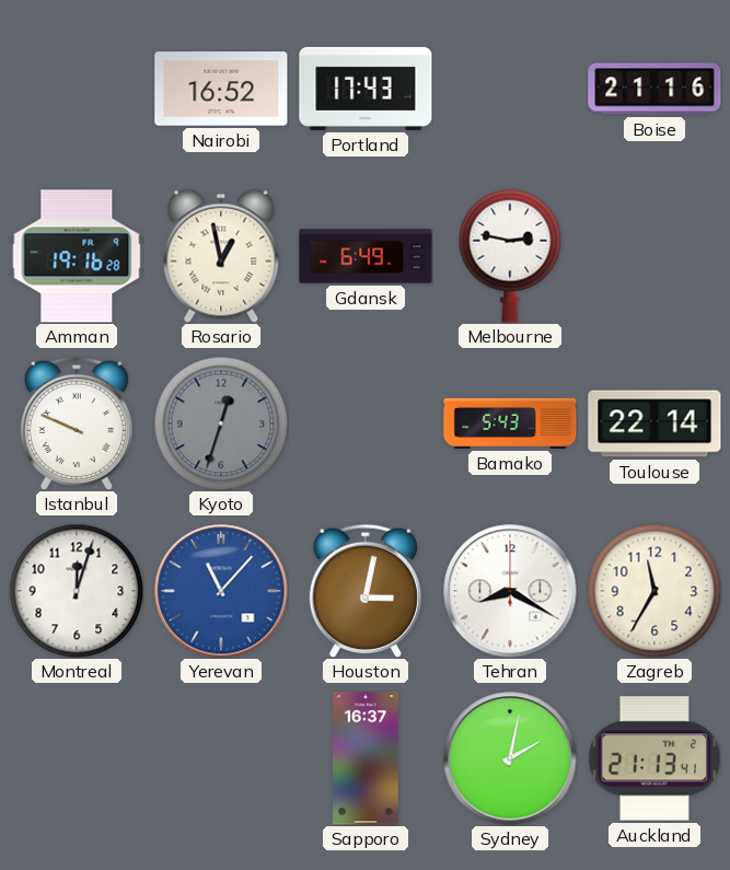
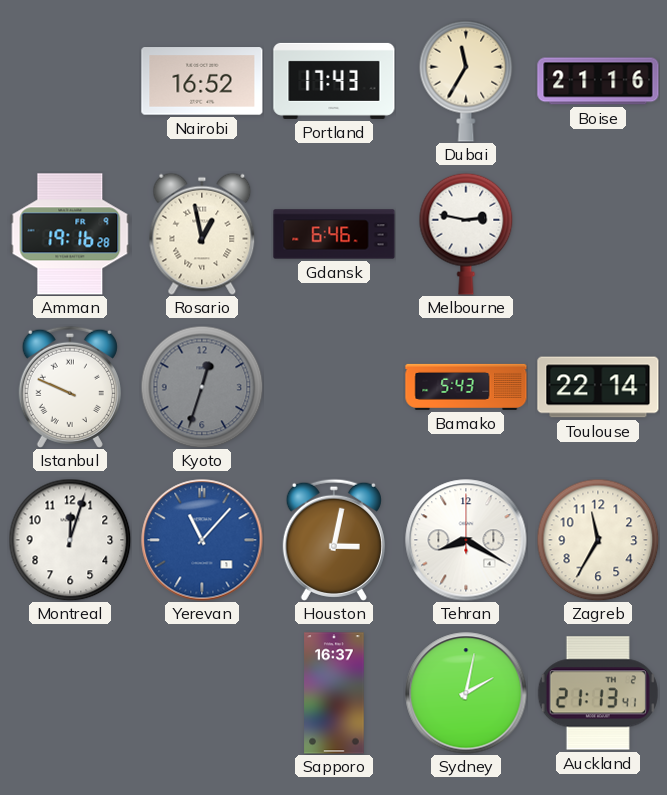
Dubai: none -> 11:35 (466, 81)
Gdansk: 6:49 -> 6:46 (334, 234)
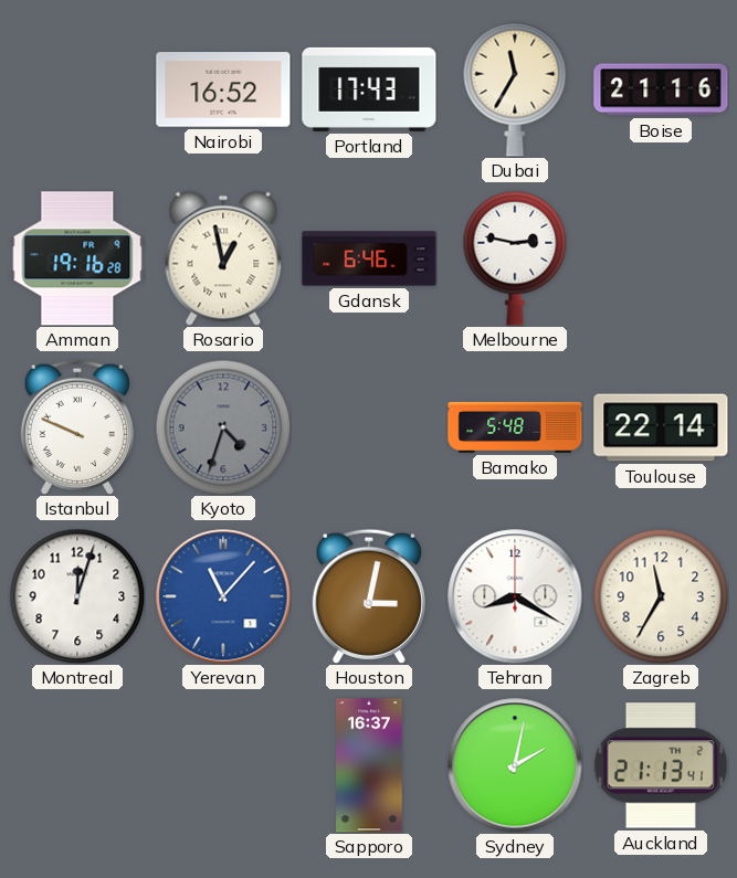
Kyoto: 12:33 -> 4:33 (223, 427)
Bamako: 5:43 -> 5:48 (515, 427)
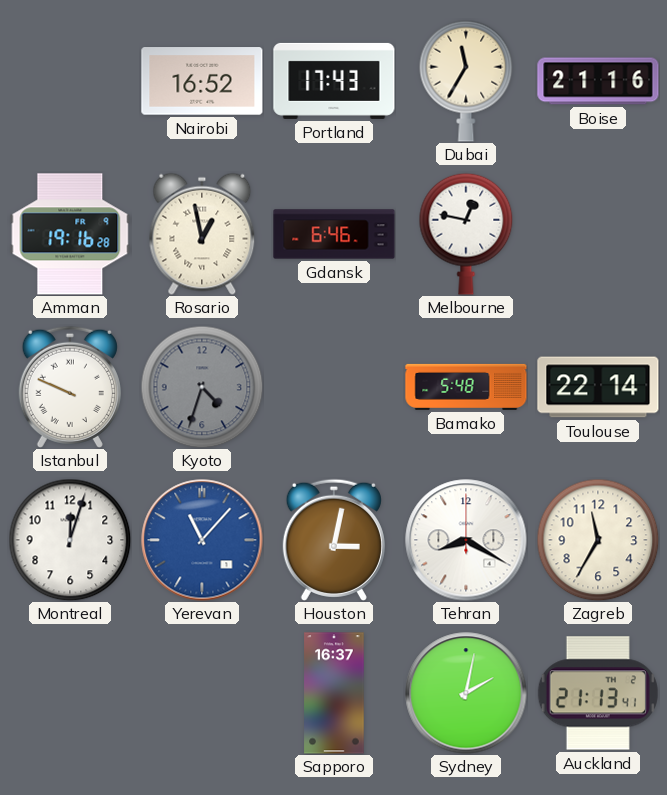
Melbourne: 2:47 -> 12:47 (466, 234)
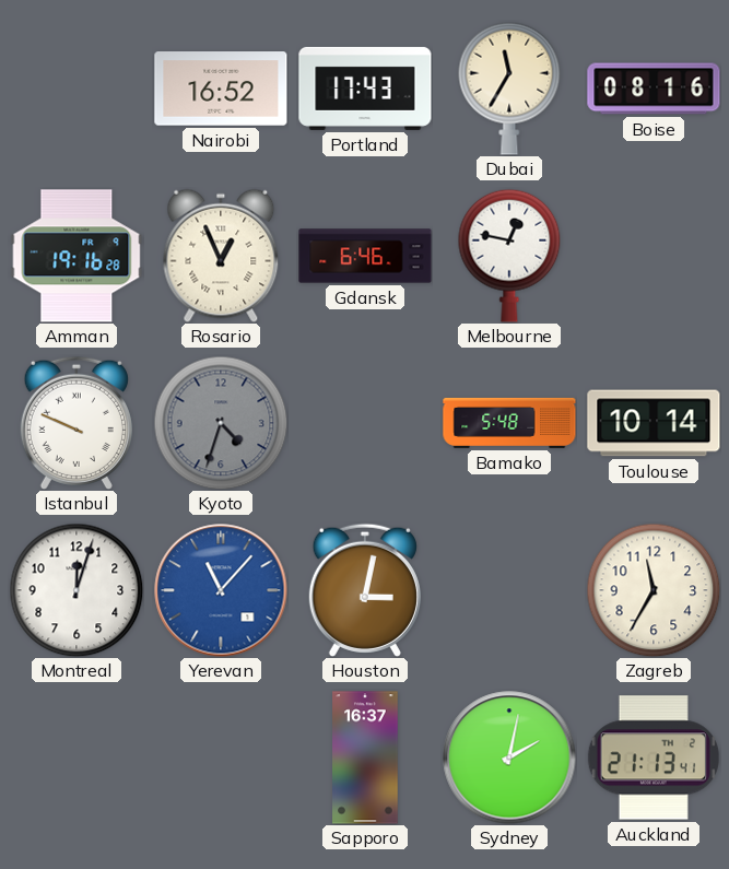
Boise: 21:16 -> 08:16 (654, 89)
Rosario: 12:58 -> 12:56 (221, 256)
Toulouse: 22:14 -> 10:14 (654, 423)
Tehran: 8:20 -> none (466, 540)
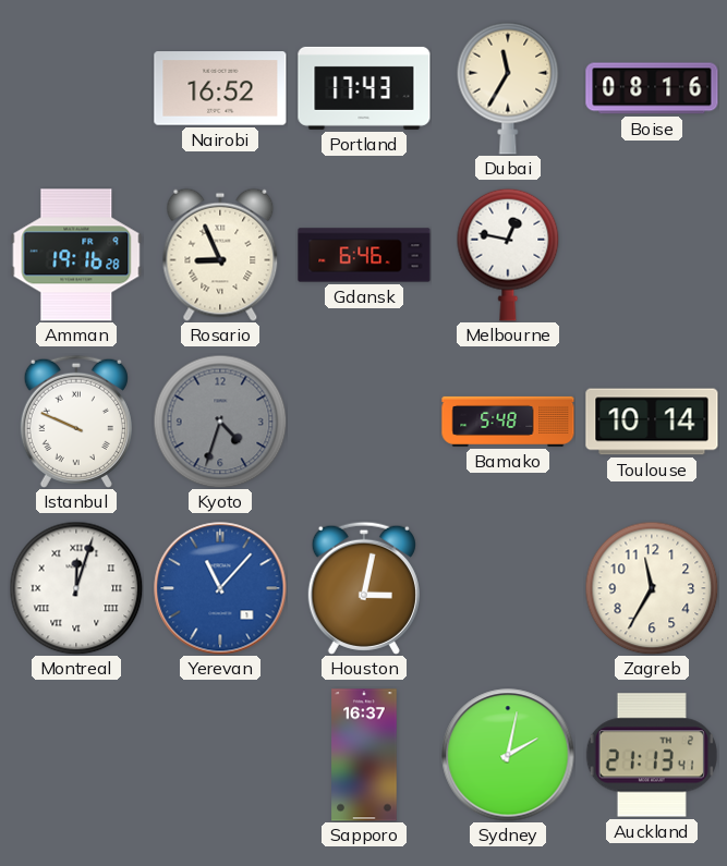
Rosario: 12:56 -> 8:56 (220, 255)
Montreal numerals: Arabic -> Roman (76, 588)
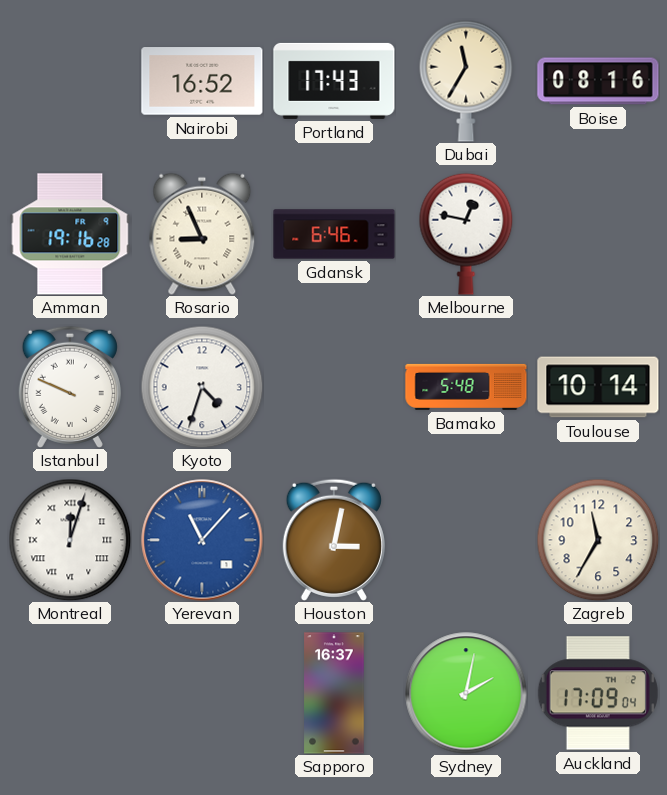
Kyoto dial: grey -> white (202, 387)
Auckland: 21:13 -> 17:09 (598, 693)
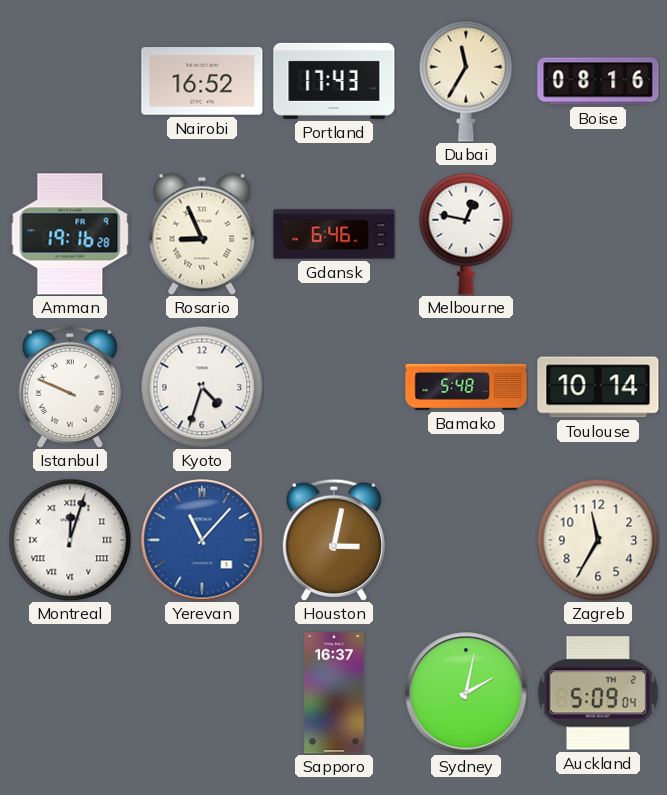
Auckland: 17:09 -> 5:09 (598, 693)
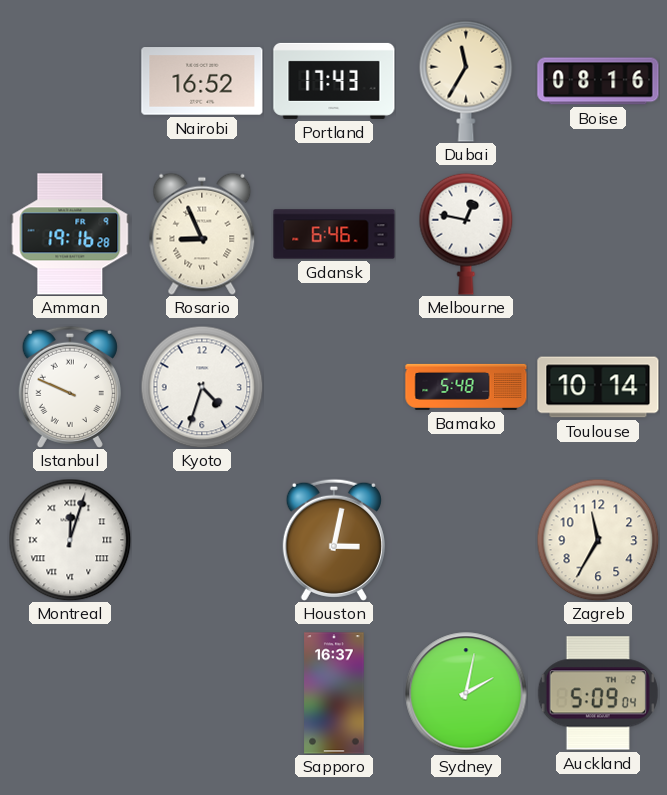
Yerevan: 11:07 -> none (202, 540)
